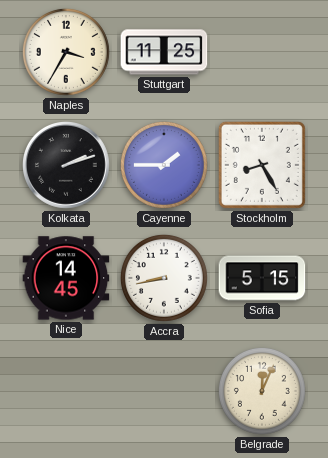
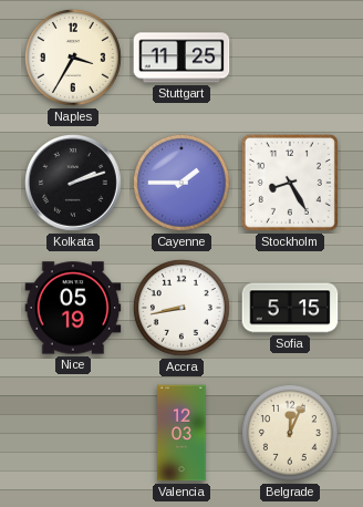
Nice: 14:45 -> 05:19 (73, 308)
Valencia: none -> 12:03 (181, 433)
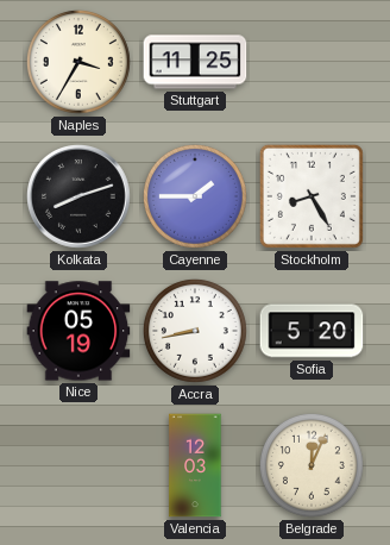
Kolkata: 2:12 -> 8:12 (80, 198)
Sofia: 5:15 -> 5:20 (312, 331)
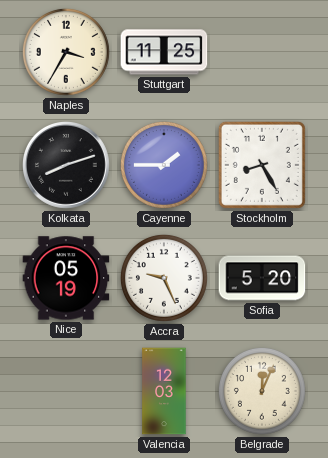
Accra: 8:43 -> 9:26 (164, 278)
